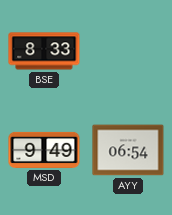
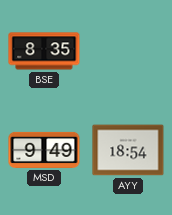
BSE: 8:33 -> 8:35 (44, 51)
AYY: 06:54 -> 18:54 (128, 150)
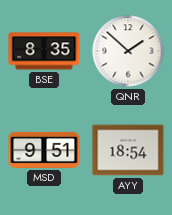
QNR: none -> 1:52 (128, 51)
MSD: 9:49 -> 9:51 (44, 150)
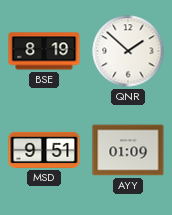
BSE: 8:35 -> 8:19 (44, 51)
AYY: 18:54 -> 01:09 (128, 150)
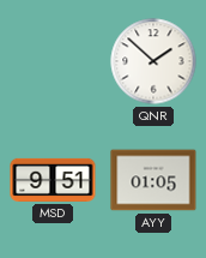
BSE: 8:19 -> none (44, 51)
AYY: 01:09 -> 01:05 (153, 180)
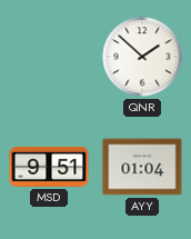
AYY: 01:05 -> 01:04 (142, 167)
